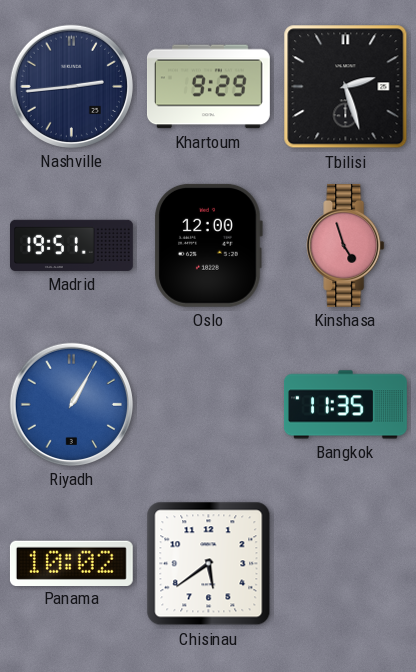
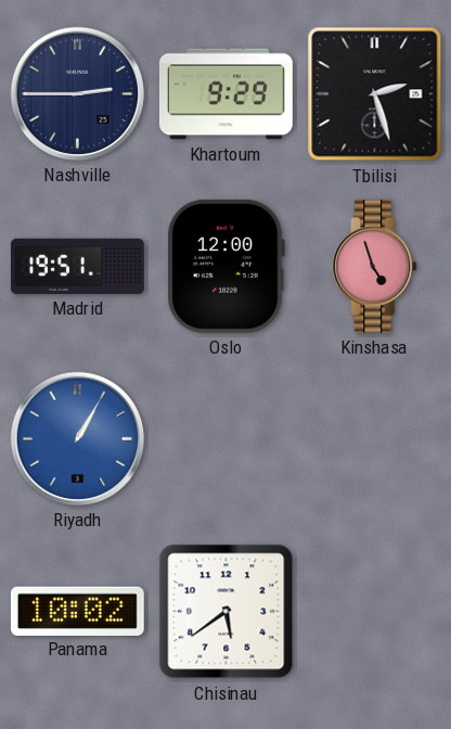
Nashville: 2:44 -> 2:45 (77, 93)
Bangkok: 11:35 -> none (346, 405)
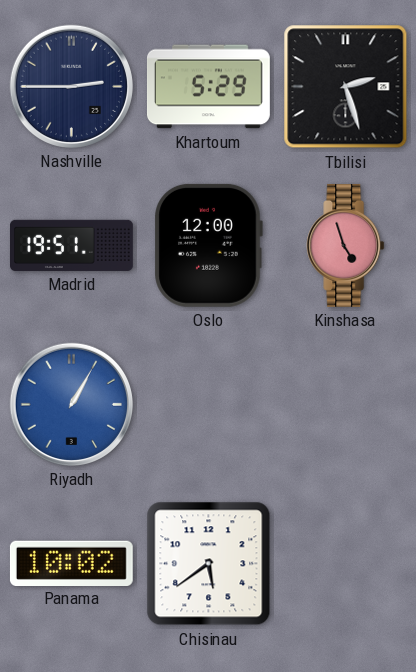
Khartoum: 9:29 -> 5:29 (208, 87)
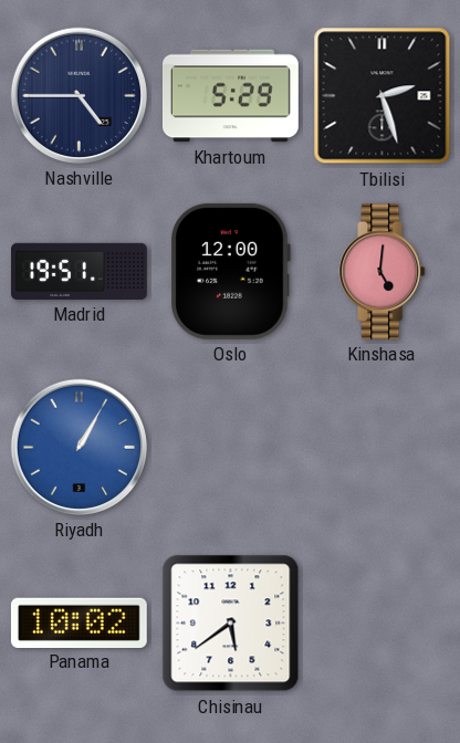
Nashville: 2:45 -> 4:45 (79, 95)
Kinshasa: 4:57 -> 5:01 (383, 271)
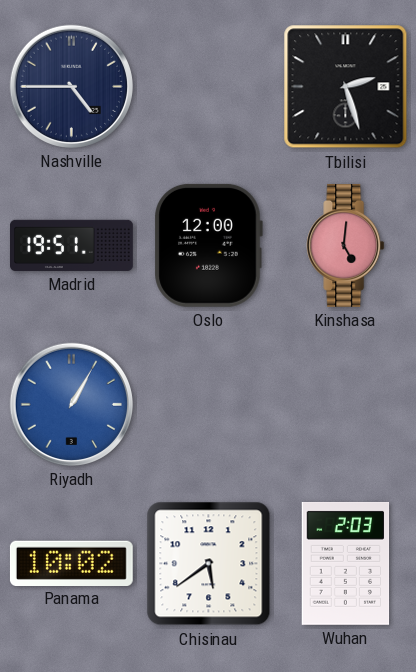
Khartoum: 5:29 -> none (230, 96)
Wuhan: none -> 2:03 (346, 563)
